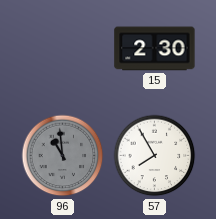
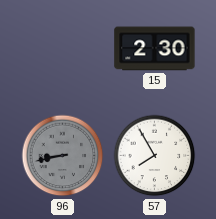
96: 10:59 -> 8:43 (63, 156)
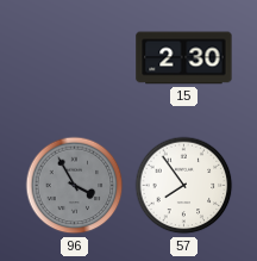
96: 8:43 -> 3:55 (75, 186)
57: 7:55 -> 7:54 (184, 186)
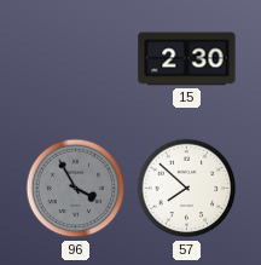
57: 7:54 -> 7:52 (187, 189)
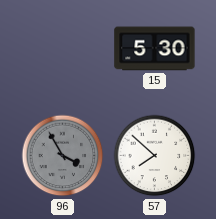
15: 2:30 -> 5:30 (155, 49)
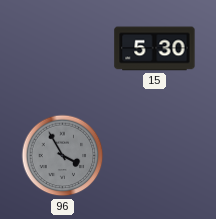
57: 7:52 -> none (155, 156)
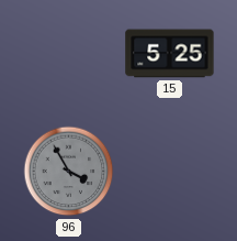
15: 5:30 -> 5:25 (170, 54)
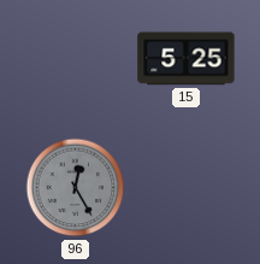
96: 3:55 -> 12:25 (76, 188)
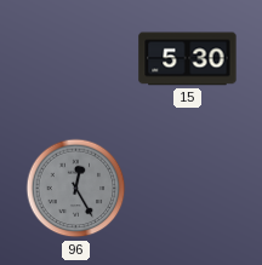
15: 5:25 -> 5:30 (188, 59)
